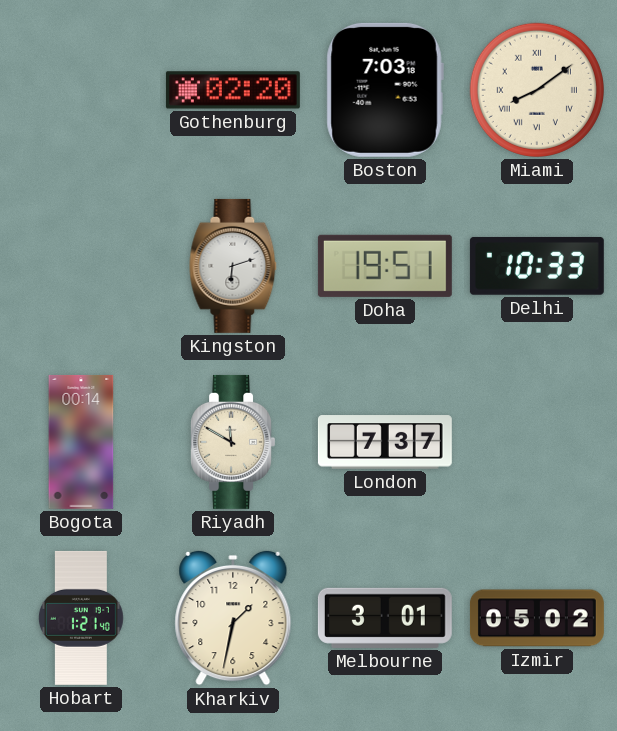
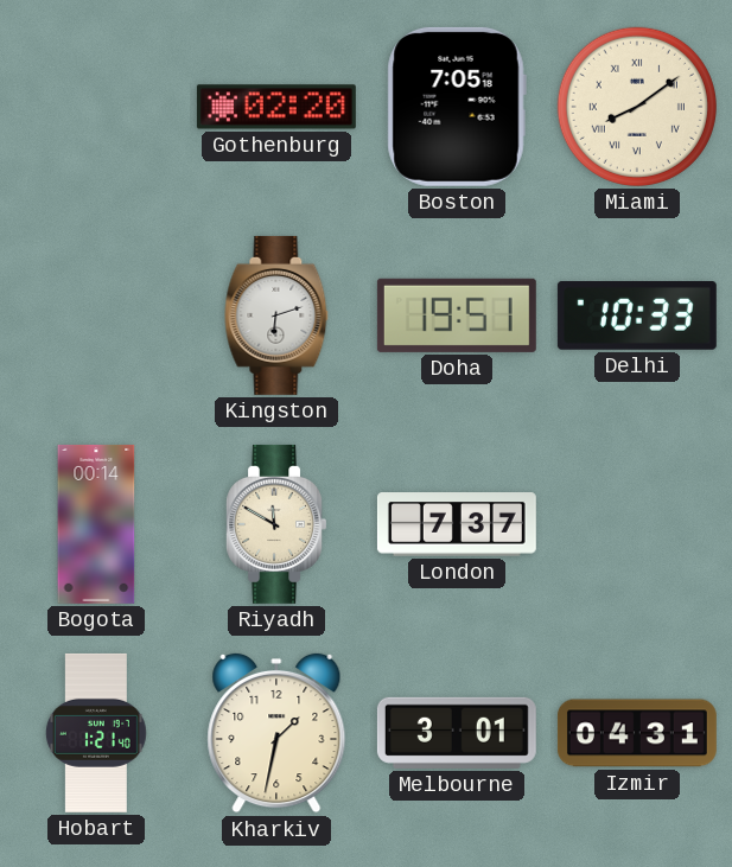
Boston: 7:03 -> 7:05 (457, 107)
Izmir: 05:02 -> 04:31 (637, 733)
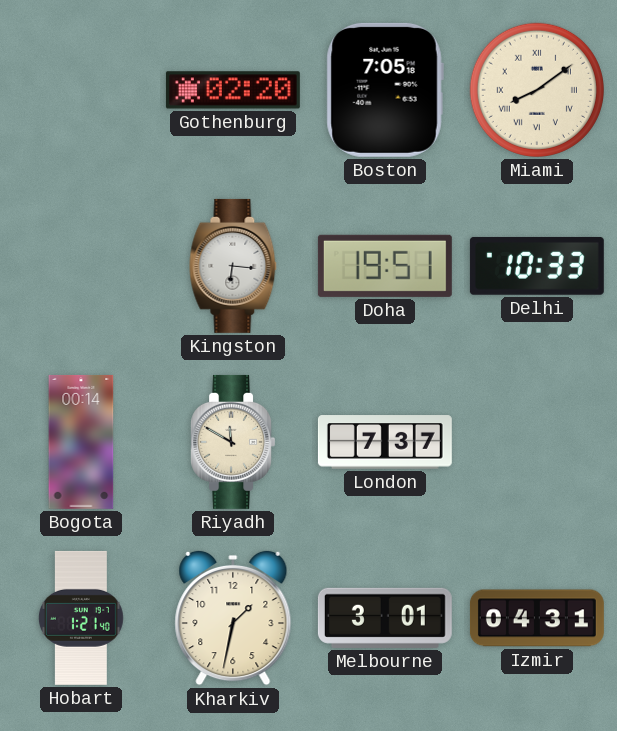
Kingston: 6:12 -> 6:16 (233, 266)
